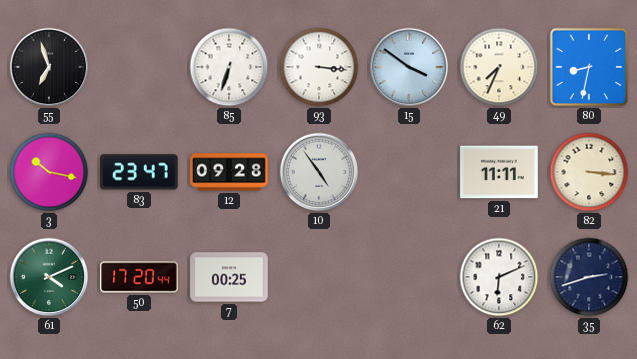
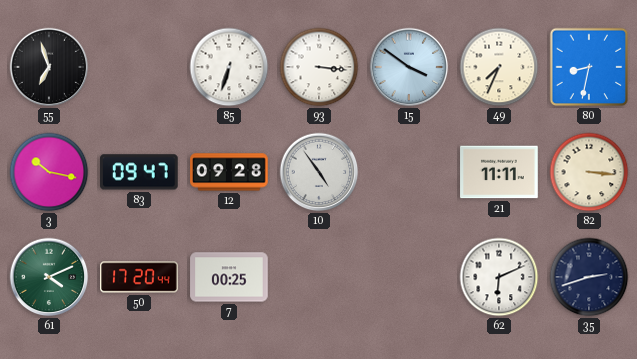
83: 23:47 -> 09:47 (140, 172)
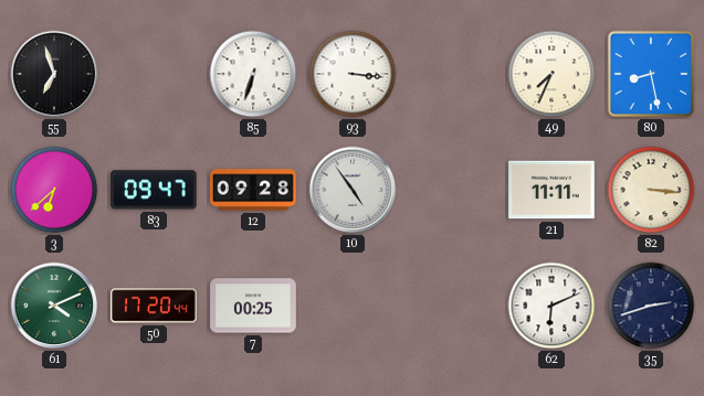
15: 3:51 -> none (409, 67)
80: 8:32 -> 8:28 (651, 74)
3: 10:17 -> 6:38 (54, 190)
